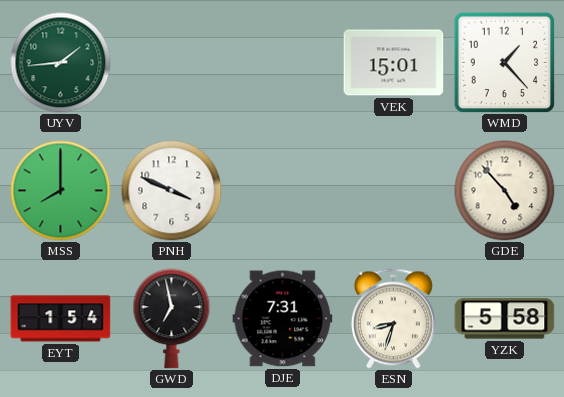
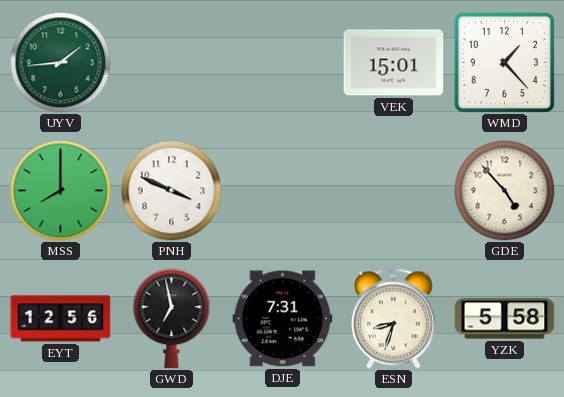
EYT: 1:54 -> 12:56 (61, 319)
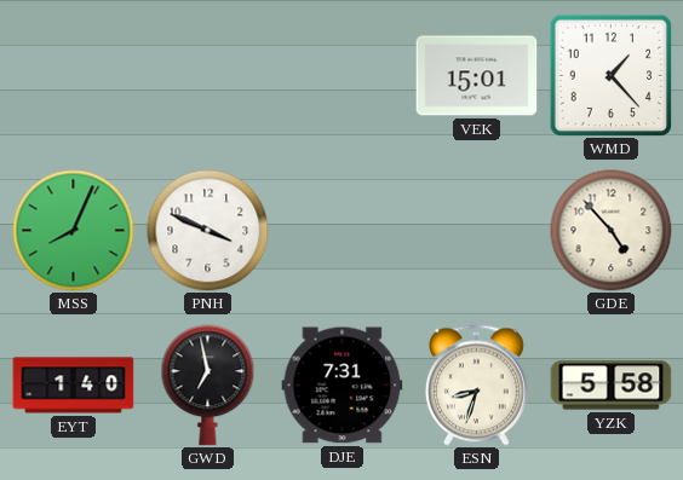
UYV: 1:44 -> none (61, 63)
MSS: 8:00 -> 8:04 (74, 231)
EYT: 12:56 -> 1:40 (74, 386)
